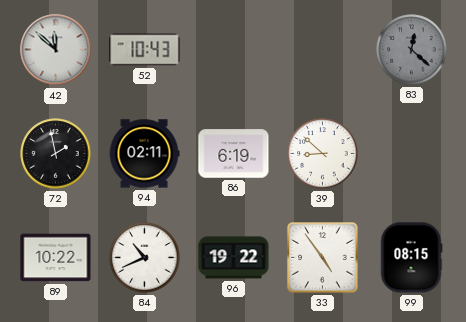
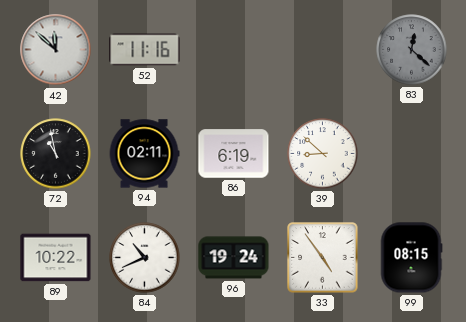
52: 10:43 -> 11:16 (145, 50)
72: 1:58 -> 10:58 (56, 154)
96: 19:22 -> 19:24 (234, 258)
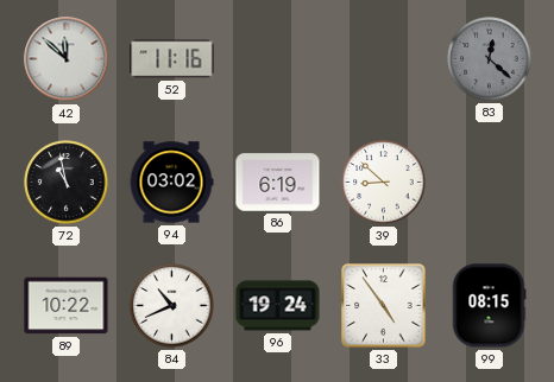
94: 02:11 -> 03:02 (171, 183)
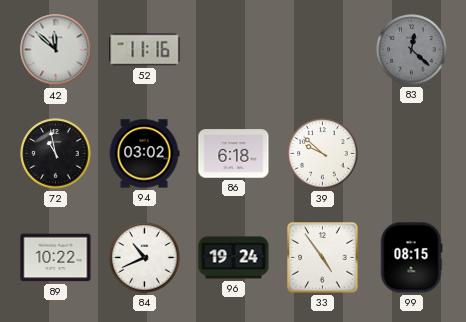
86: 6:19 -> 6:18 (234, 154)
39: 8:52 -> 9:52 (323, 154)
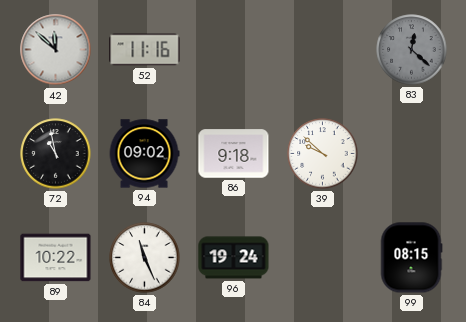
94: 03:02 -> 09:02 (144, 154)
86: 6:18 -> 9:18 (234, 154)
84: 10:41 -> 11:26 (145, 258)
33: 4:54 -> none (323, 258)
